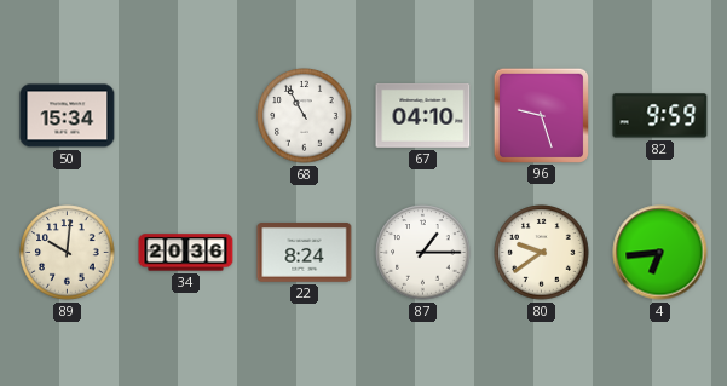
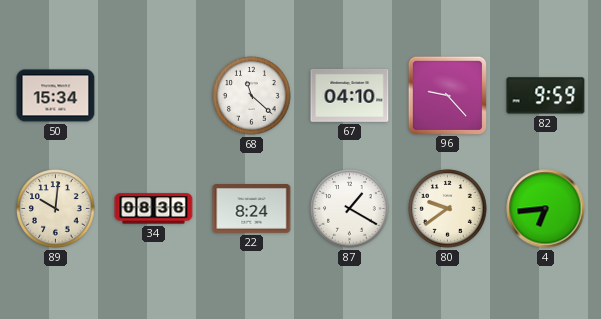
68: 10:55 -> 11:22 (252, 96)
96: 9:27 -> 9:23 (447, 95)
34: 20:36 -> 08:36 (154, 209)
87: 1:15 -> 1:20 (350, 209)
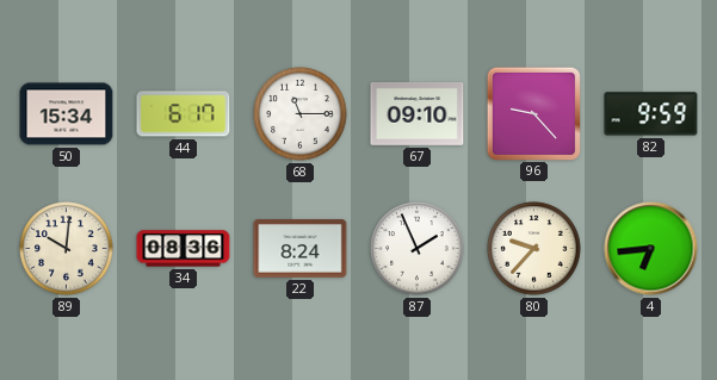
44: none -> 6:17 (184, 114)
68: 11:22 -> 11:15 (301, 114)
67: 04:10 -> 09:10 (418, 113)
87: 1:20 -> 1:56 (418, 249)
80: 9:39 -> 9:37 (534, 249)
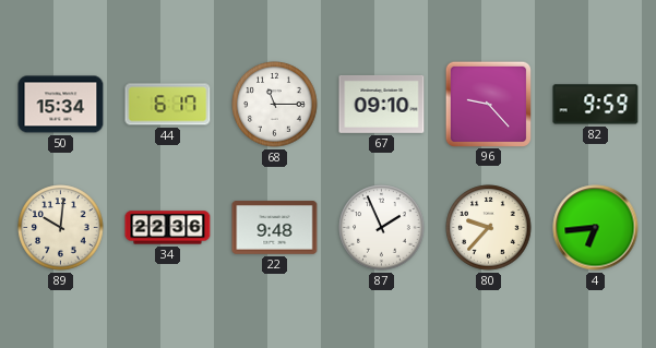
34: 08:36 -> 22:36 (168, 228)
22: 8:24 -> 9:48 (275, 228)
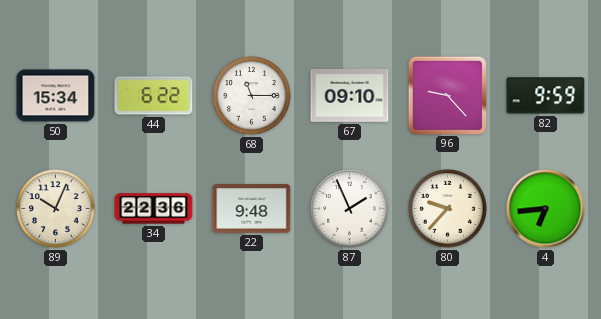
44: 6:17 -> 6:22 (154, 96)
89: 10:01 -> 10:04 (56, 209)
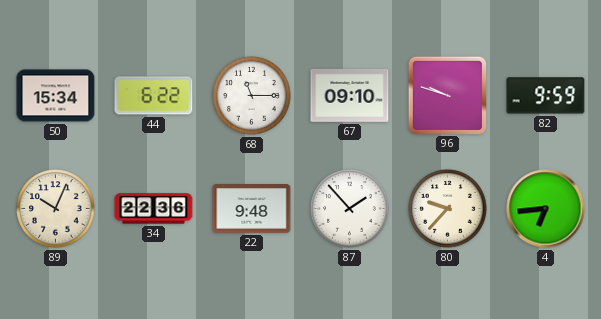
96: 9:23 -> 9:48 (447, 95)
87: 1:56 -> 1:53 (350, 209)
